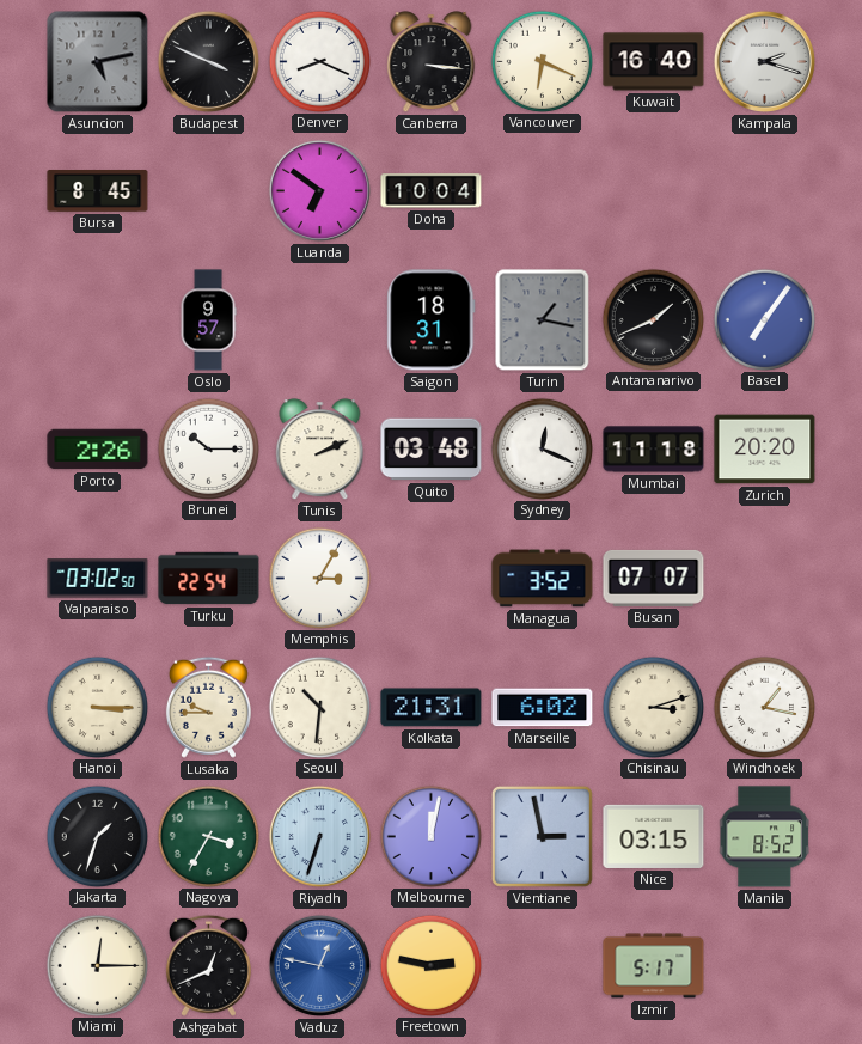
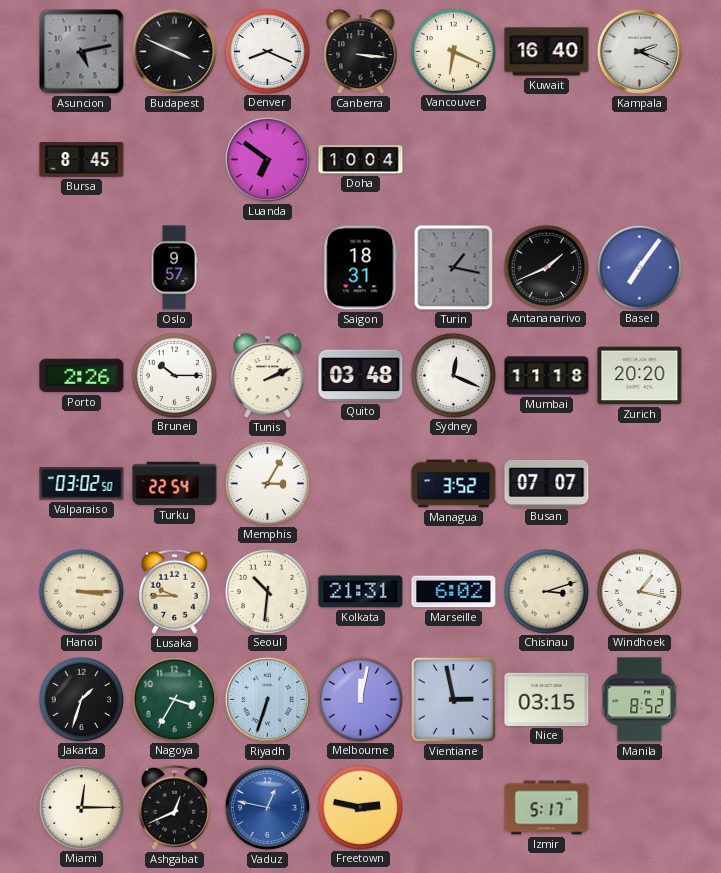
Kampala: 2:18 -> 2:19 (639, 51)
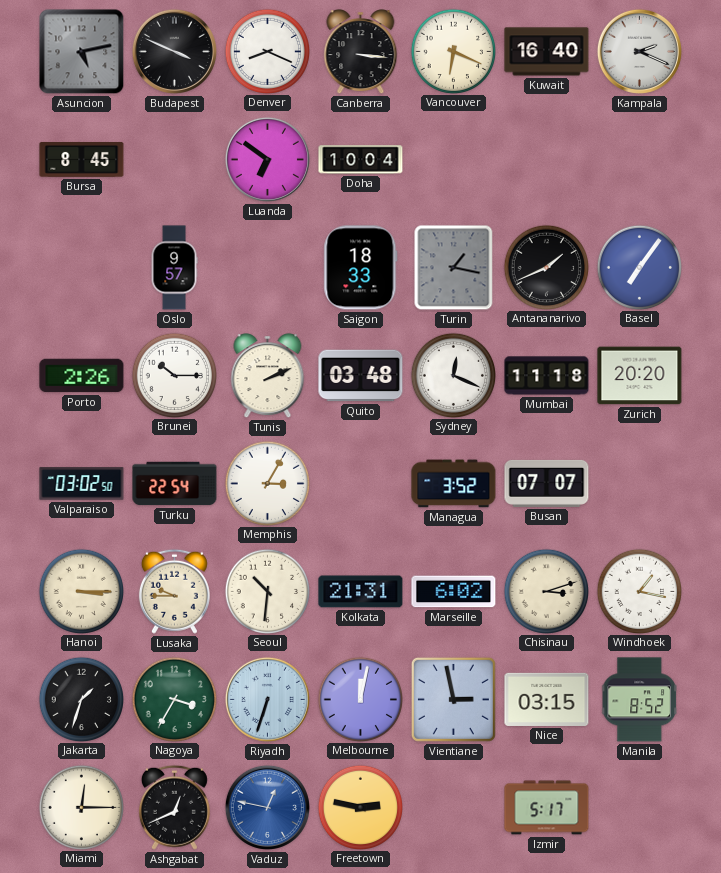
Saigon: 18:31 -> 18:33 (361, 268)
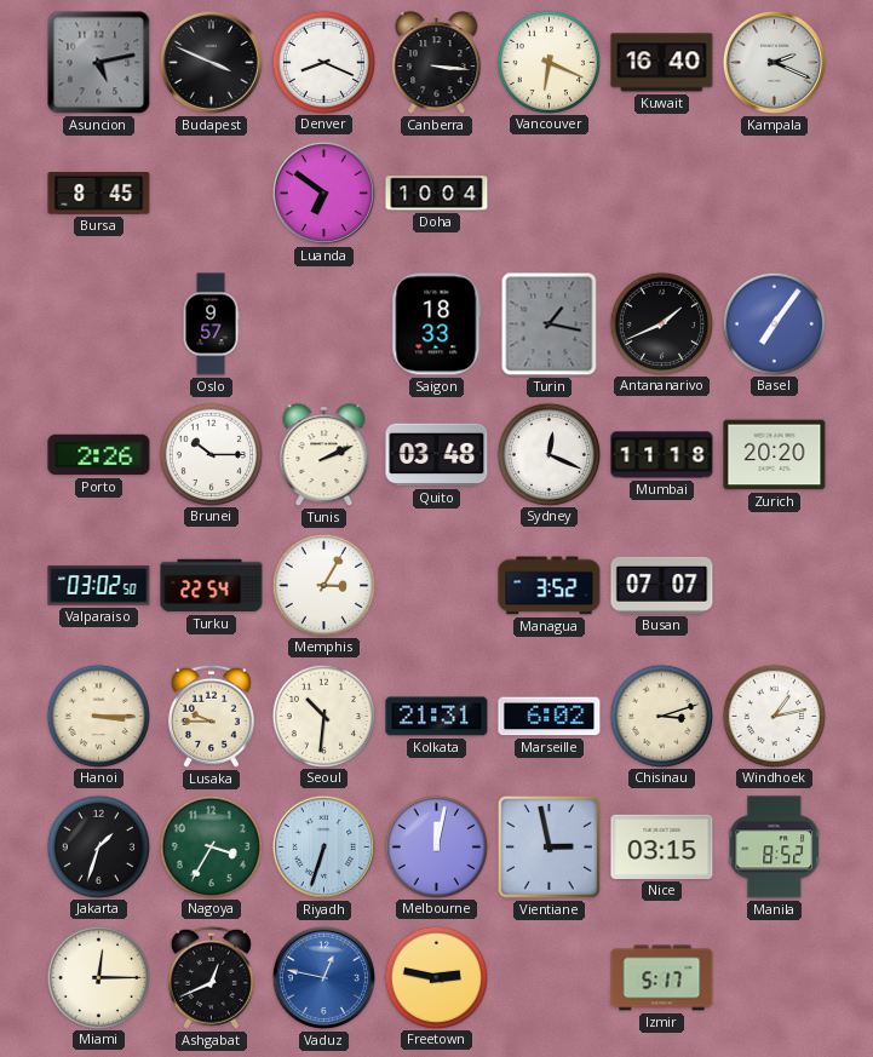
Windhoek: 1:17 -> 1:13 (774, 716)
